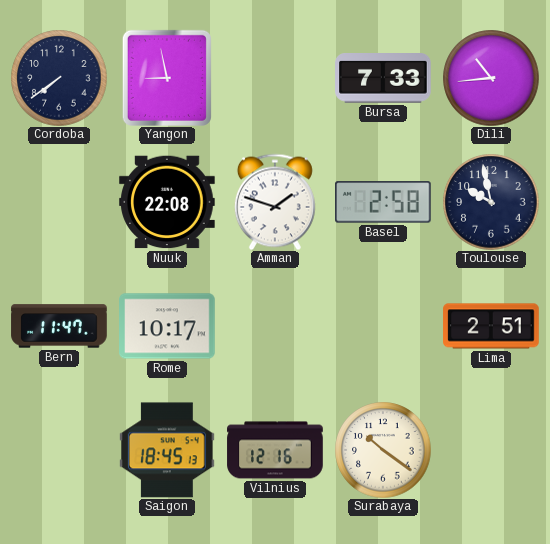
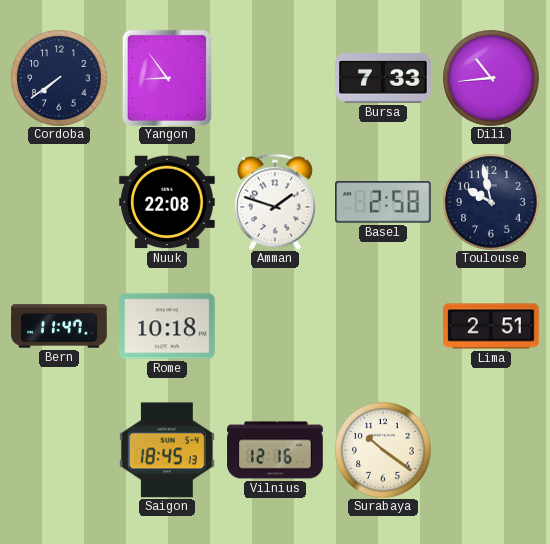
Yangon: 8:58 -> 8:54 (167, 78)
Rome: 10:17 -> 10:18 (167, 326)
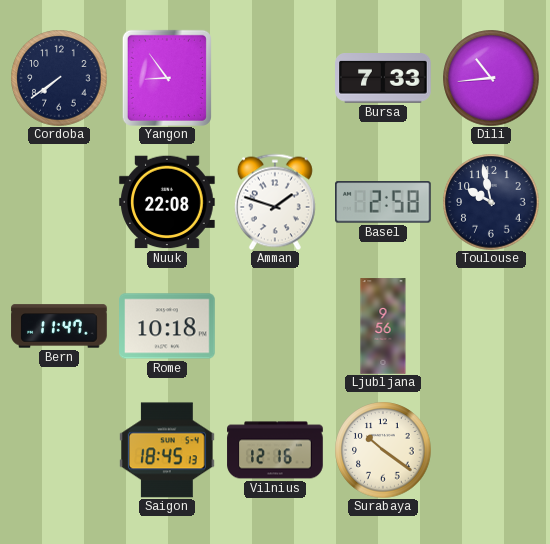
Ljubljana: none -> 9:56 (383, 326)
Lima: 2:51 -> none (491, 326)
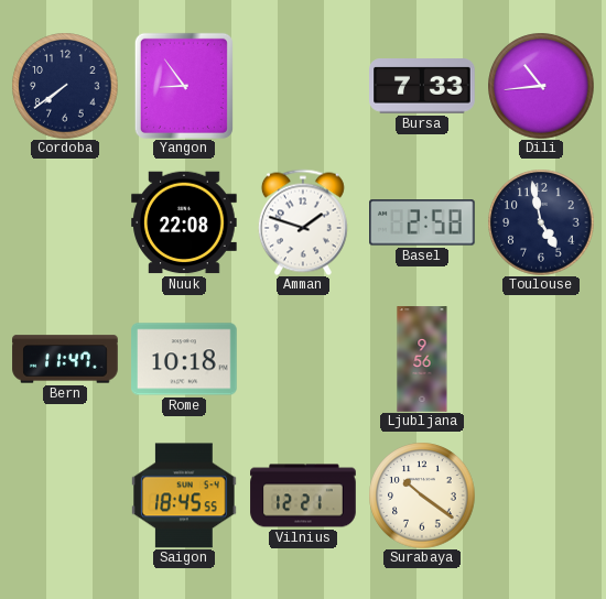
Toulouse: 9:58 -> 4:58 (541, 222)
Saigon: 18:45:13 -> 18:45:55 (185, 495)
Vilnius: 12:16 -> 12:21 (303, 495)
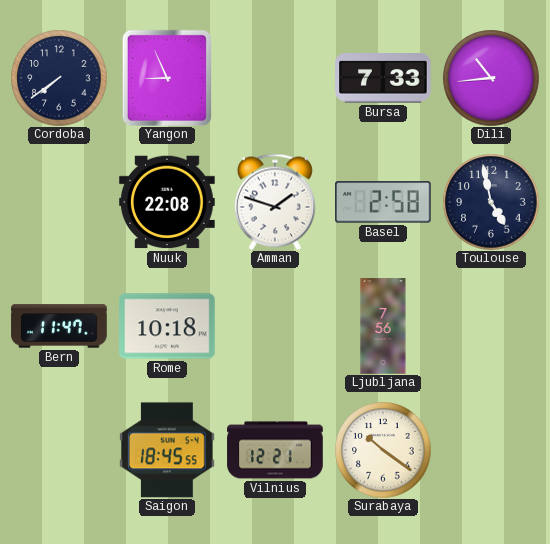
Yangon: 8:54 -> 8:56 (167, 78)
Ljubljana: 9:56 -> 7:56 (383, 326)
